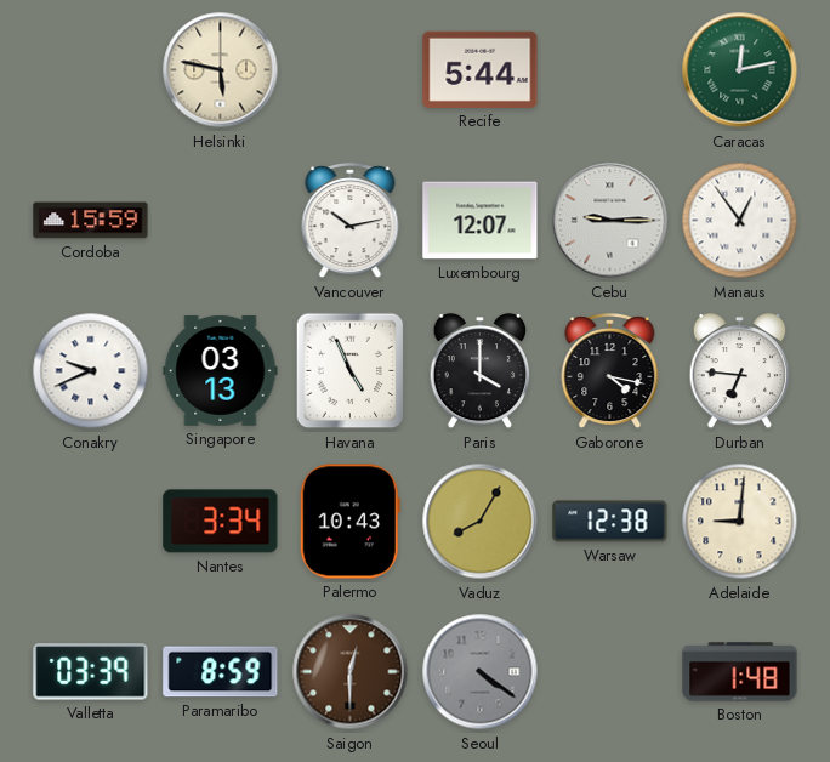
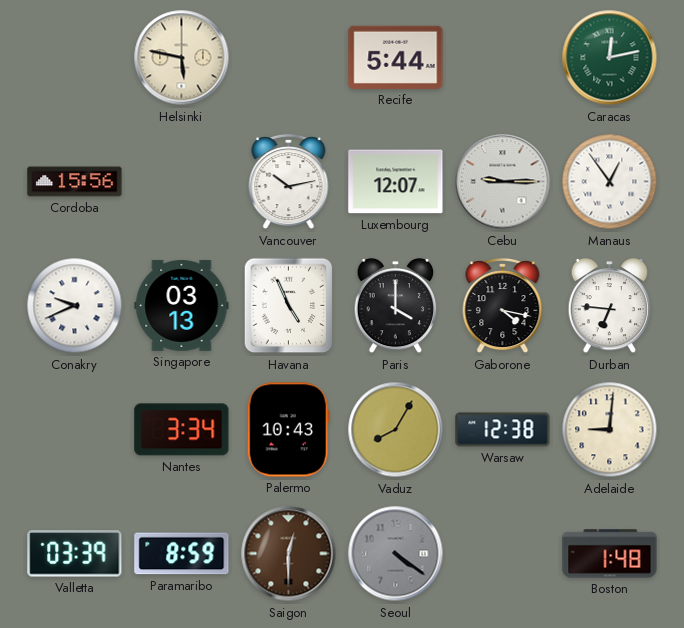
Cordoba: 15:59 -> 15:56 (75, 182)
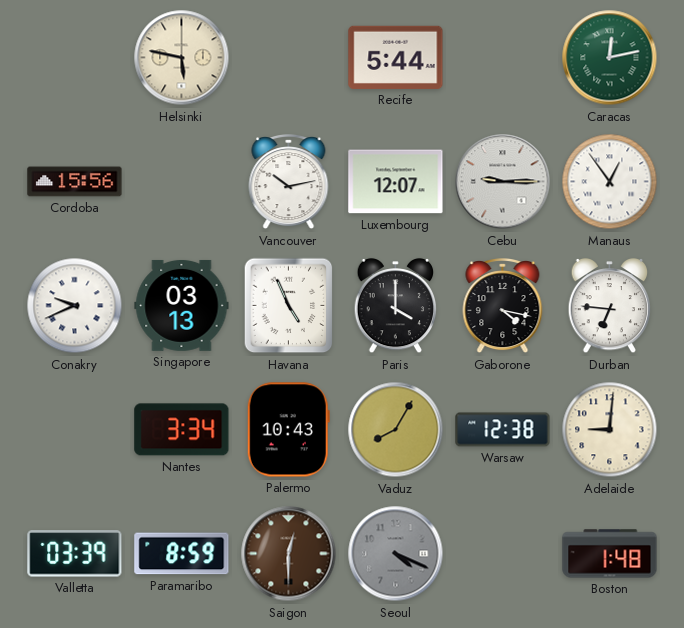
Seoul: 4:21 -> 4:19 (396, 554)
